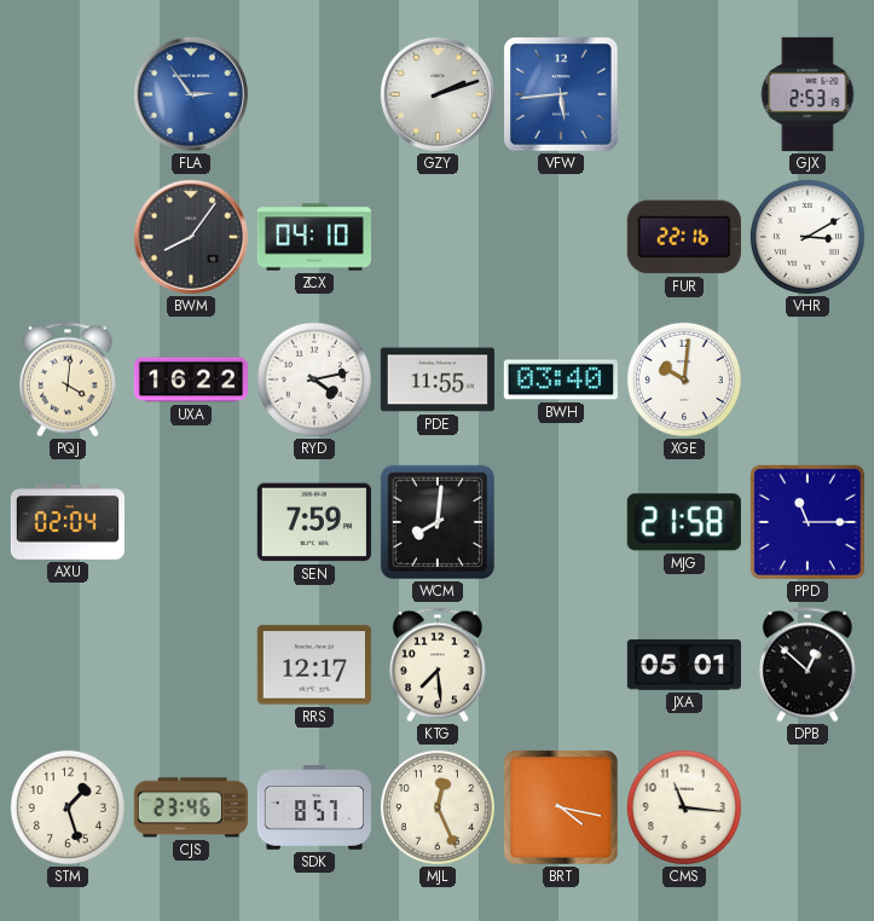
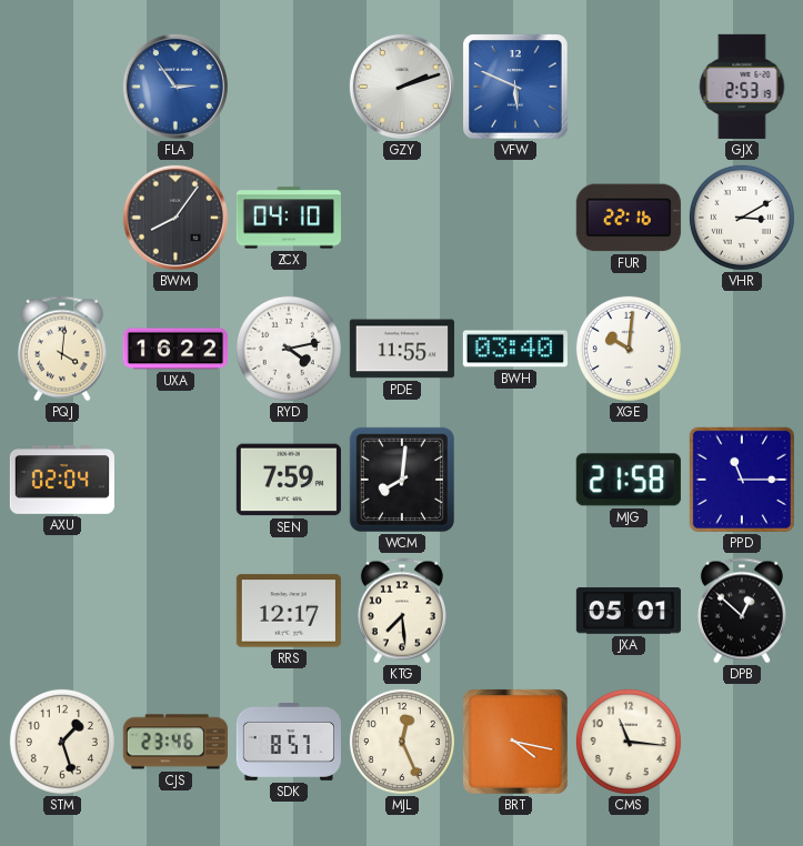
VFW: 5:44 -> 5:49 (515, 87)
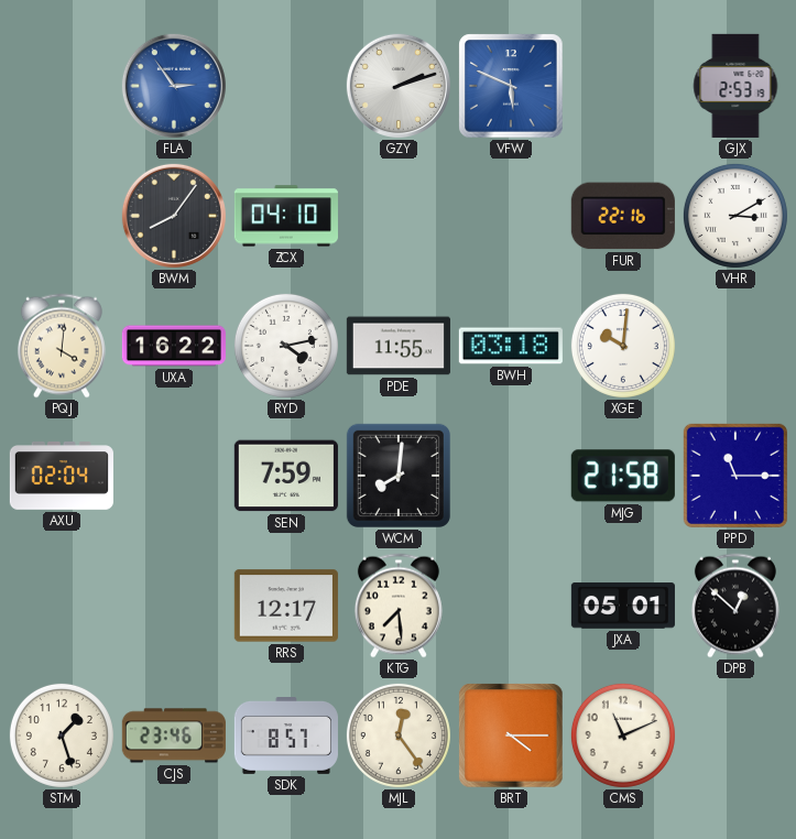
BWH: 03:40 -> 03:18 (511, 346)
MJL: 12:26 -> 12:24 (399, 736)
BRT: 4:17 -> 4:15 (511, 736)
CMS: 11:16 -> 11:11 (623, 736)
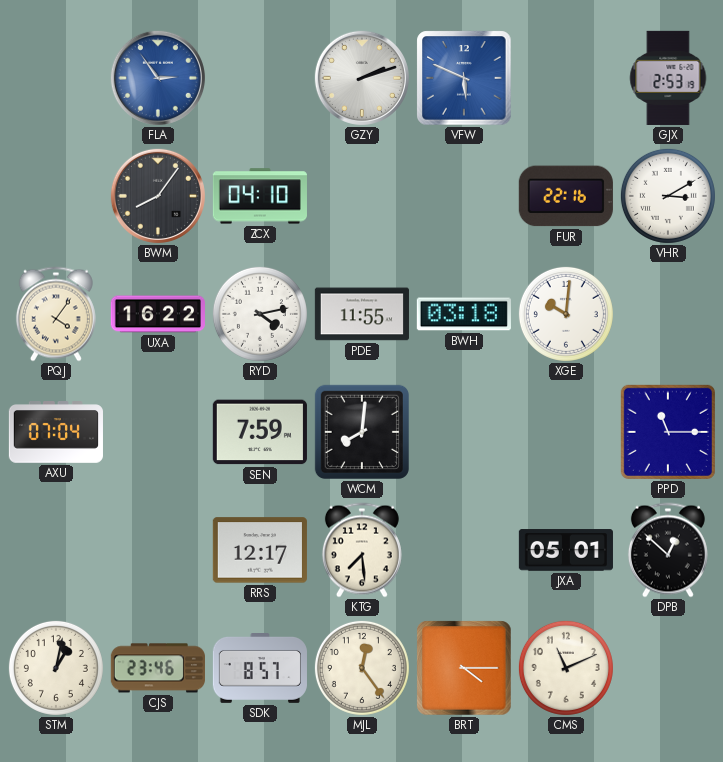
PQJ: 4:01 -> 4:06 (56, 314)
AXU: 02:04 -> 07:04 (56, 432)
MJG: 21:58 -> none (623, 476)
STM: 1:27 -> 1:02 (56, 668)
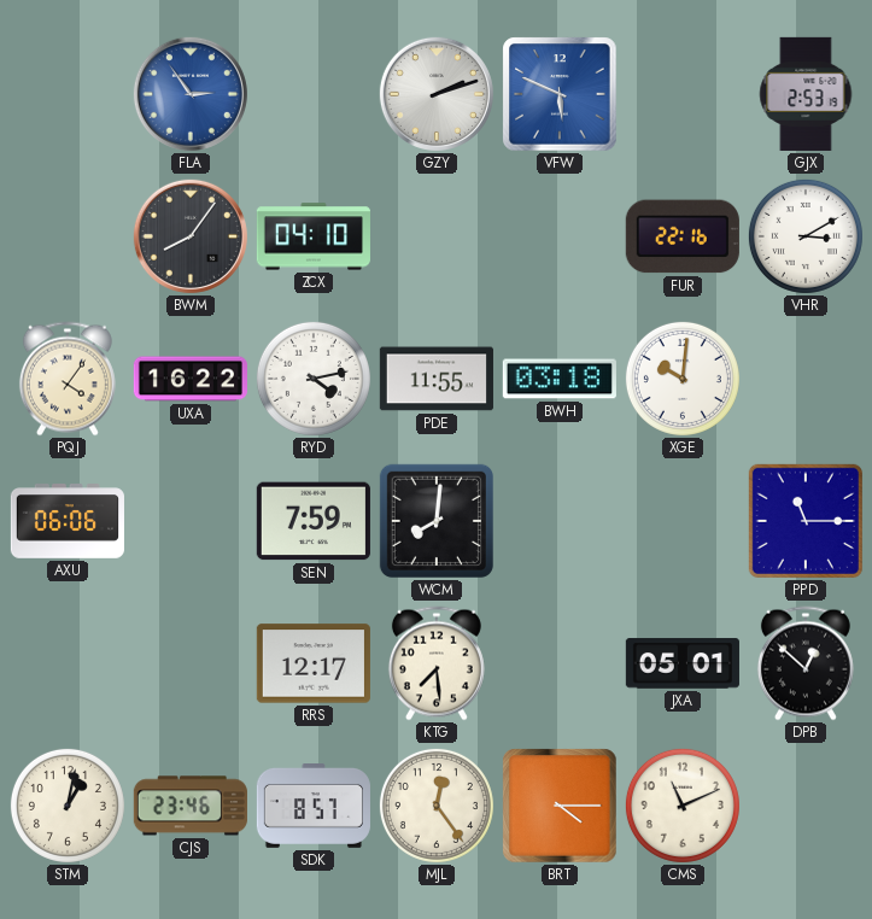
AXU: 07:04 -> 06:06 (68, 521)
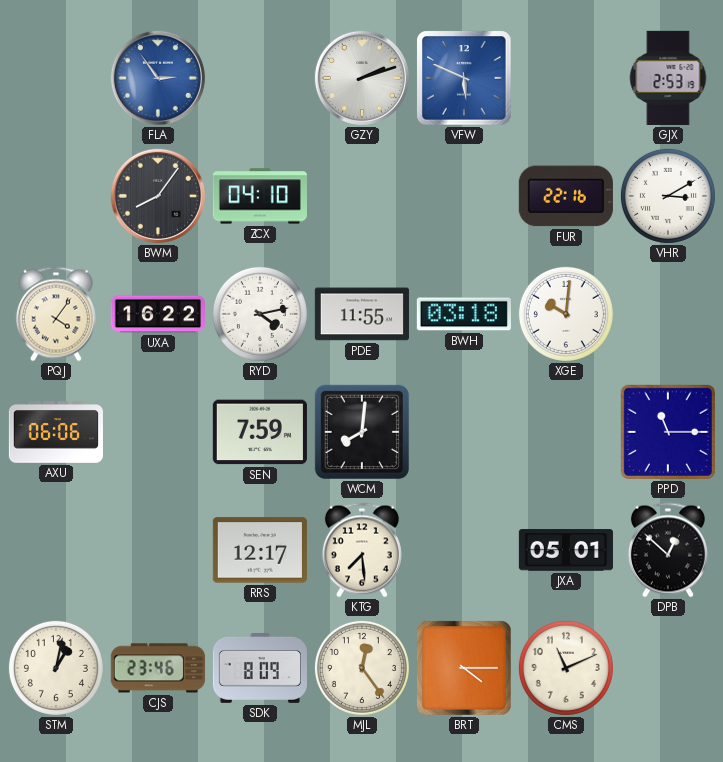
SDK: 8:57 -> 8:09 (260, 669)
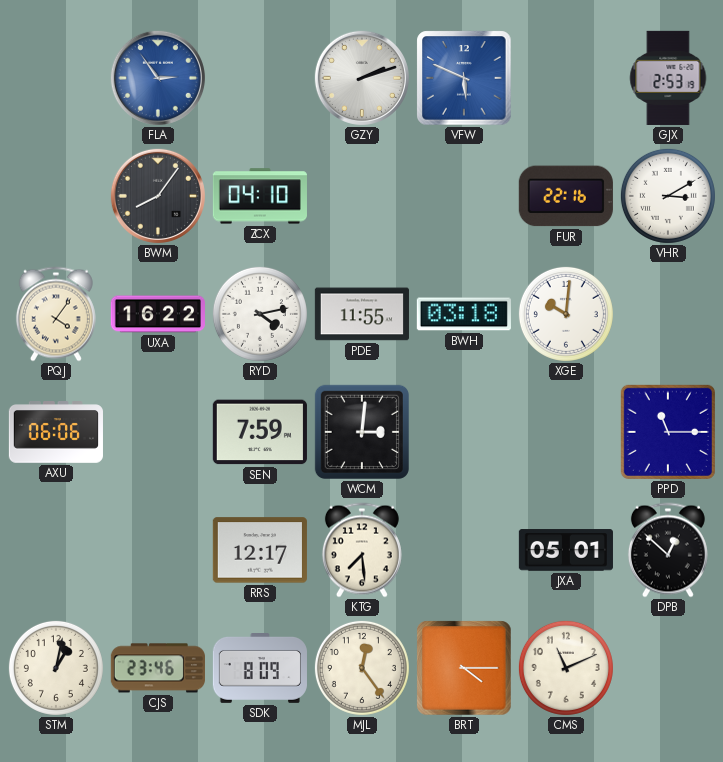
WCM: 8:01 -> 3:01 (362, 432)
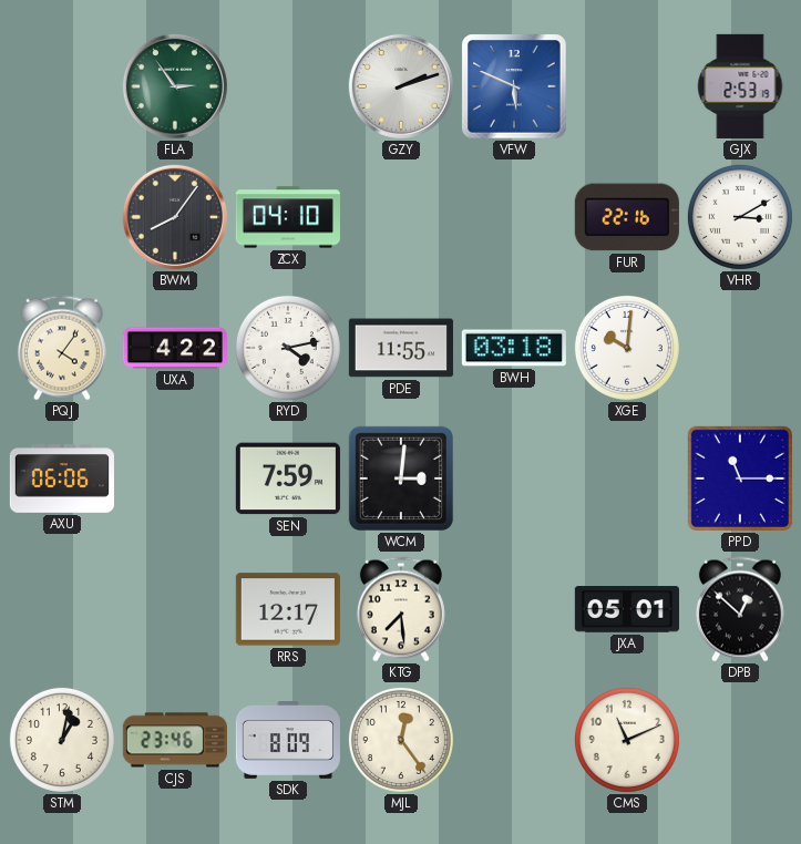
FLA dial: blue -> green (175, 86)
UXA: 16:22 -> 4:22 (175, 348)
BRT: 4:15 -> none (464, 668)
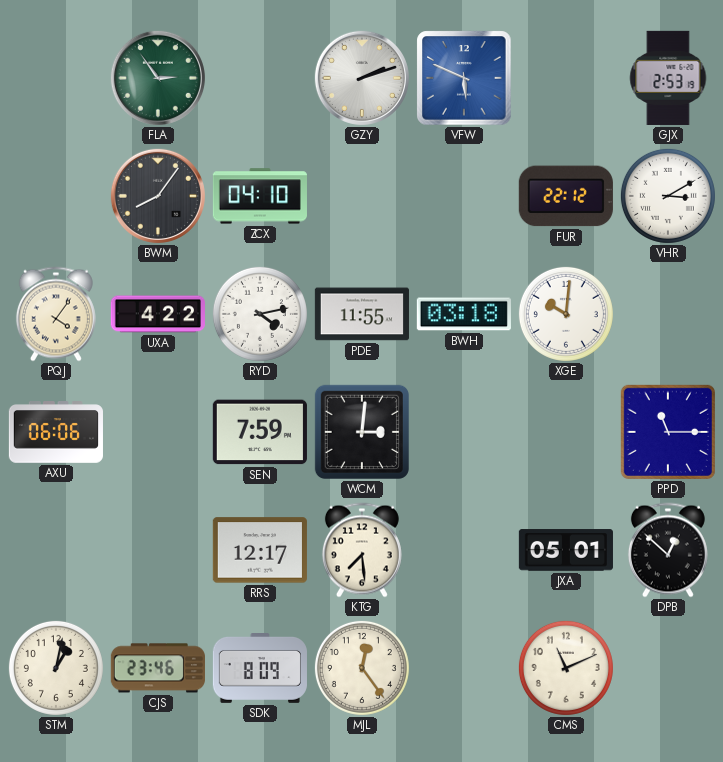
FUR: 22:16 -> 22:12 (566, 196)
